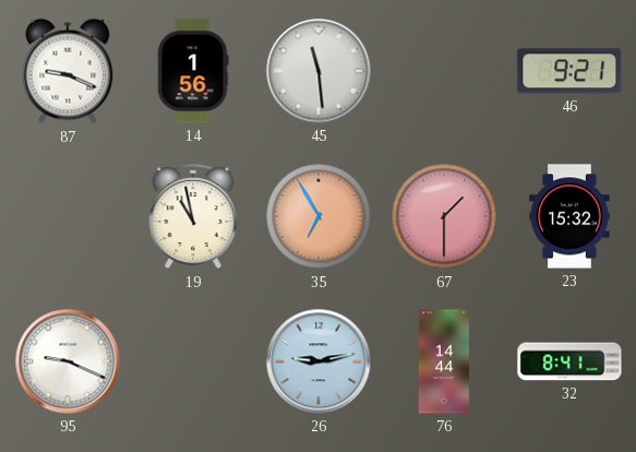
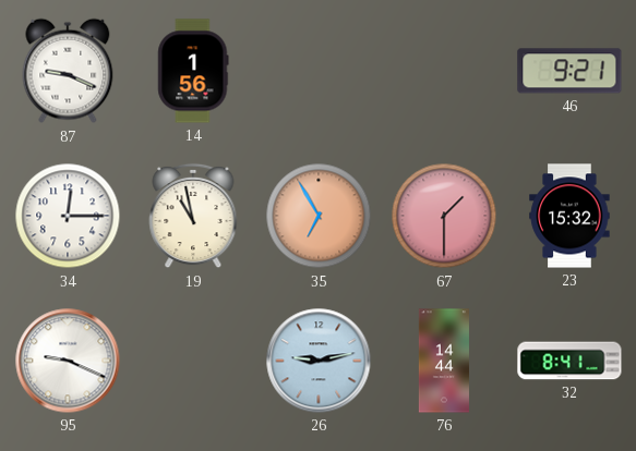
45: 11:29 -> none (319, 71)
34: none -> 12:15 (68, 216)
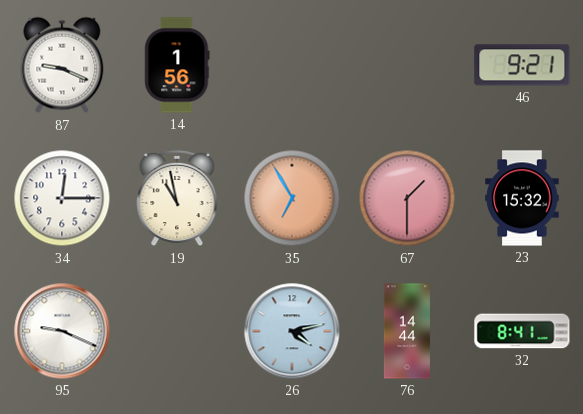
26: 9:13 -> 4:13 (292, 331)
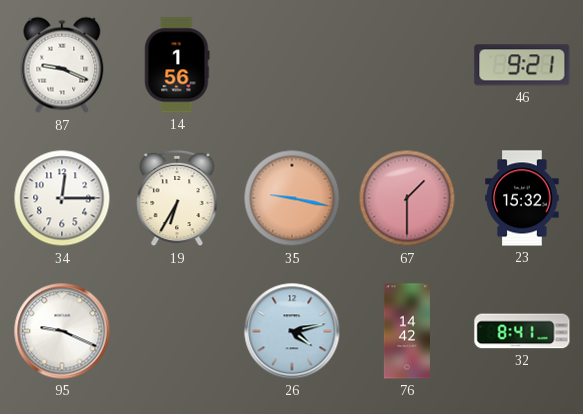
19: 10:58 -> 6:35 (177, 198)
35: 6:55 -> 9:17 (292, 198)
76: 14:44 -> 14:42 (407, 331)
